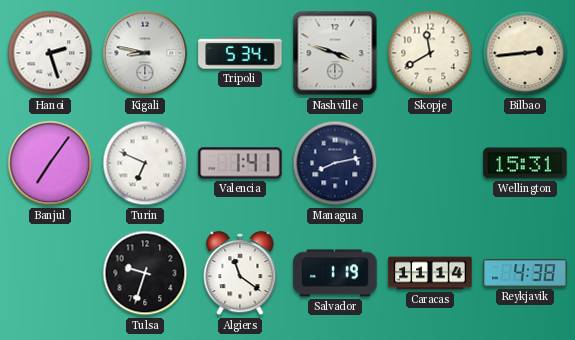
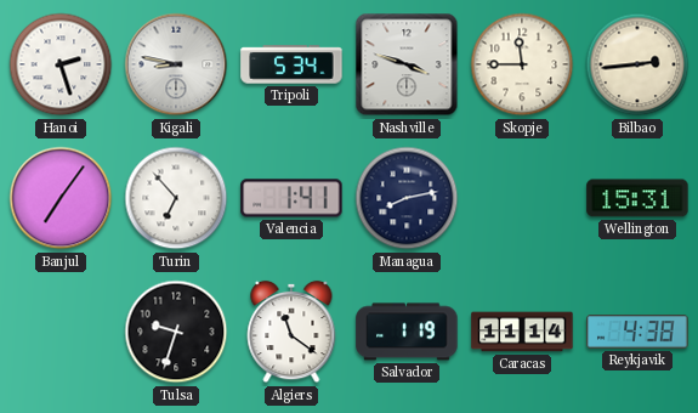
Skopje: 11:40 -> 11:45 (522, 64)
Turin: 6:49 -> 6:53 (176, 198)
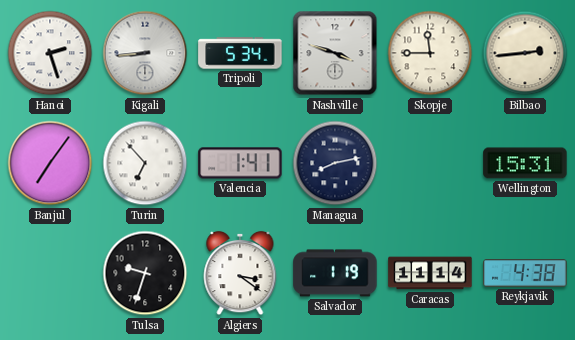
Kigali: 8:47 -> 8:44 (145, 53)
Algiers: 11:21 -> 3:21 (240, 273)
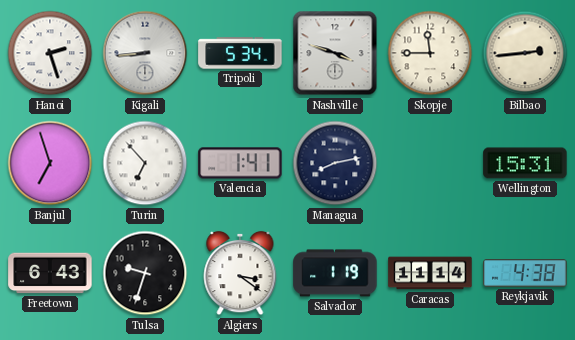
Banjul: 7:06 -> 6:57 (50, 163)
Freetown: none -> 6:43 (50, 273)
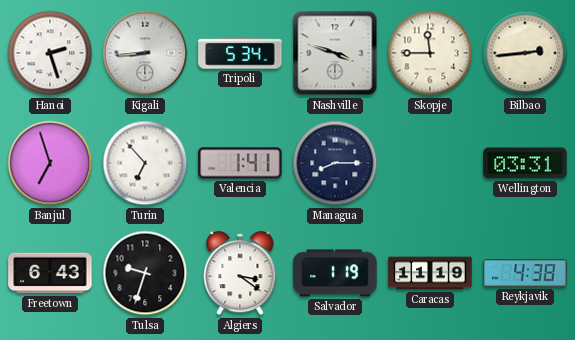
Managua: 8:13 -> 8:15 (335, 163)
Wellington: 15:31 -> 03:31 (525, 163)
Caracas: 11:14 -> 11:19 (430, 273)
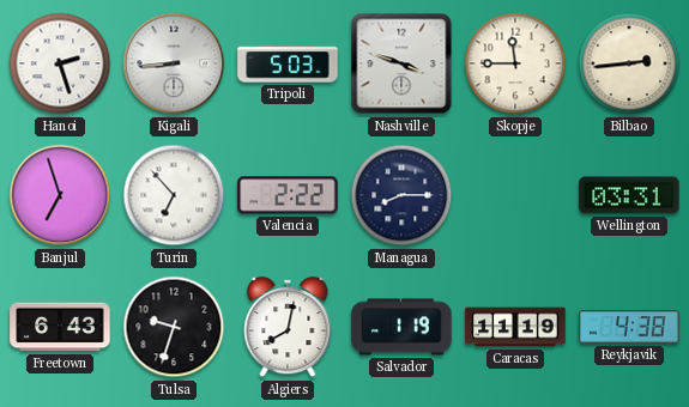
Tripoli: 5:34 -> 5:03 (288, 63)
Valencia: 1:41 -> 2:22 (288, 195)
Algiers: 3:21 -> 8:02 (288, 327)
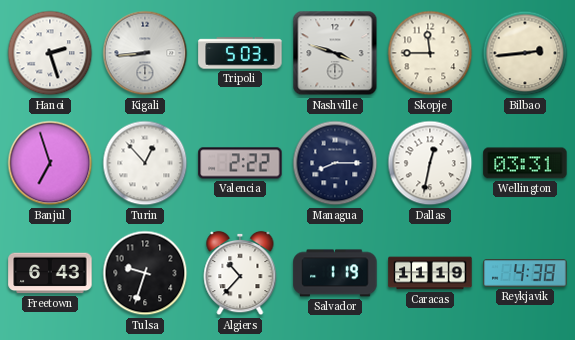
Turin: 6:53 -> 12:53 (145, 163)
Dallas: none -> 12:32 (430, 163)
Algiers: 8:02 -> 10:37 (240, 273)
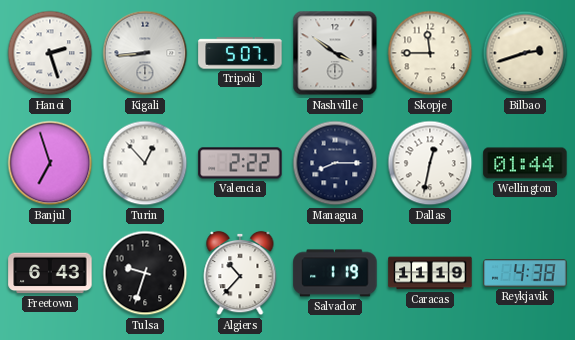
Tripoli: 5:03 -> 5:07 (240, 53)
Nashville: 3:48 -> 3:51 (335, 53)
Bilbao: 2:44 -> 2:42 (525, 53)
Wellington: 03:31 -> 01:44 (525, 163)
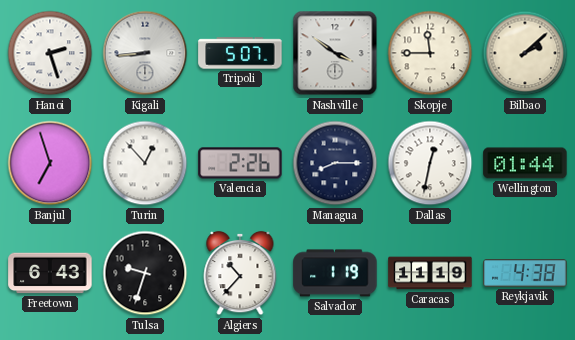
Bilbao: 2:42 -> 2:08 (525, 53)
Valencia: 2:22 -> 2:26 (240, 163)
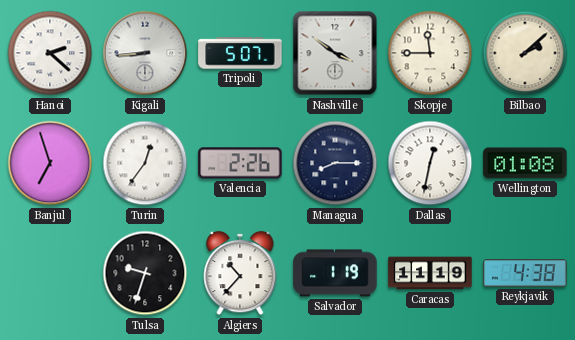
Hanoi: 2:27 -> 2:22 (50, 53)
Turin: 12:53 -> 12:36 (145, 163)
Wellington: 01:44 -> 01:08 (525, 163)
Freetown: 6:43 -> none (50, 273)
